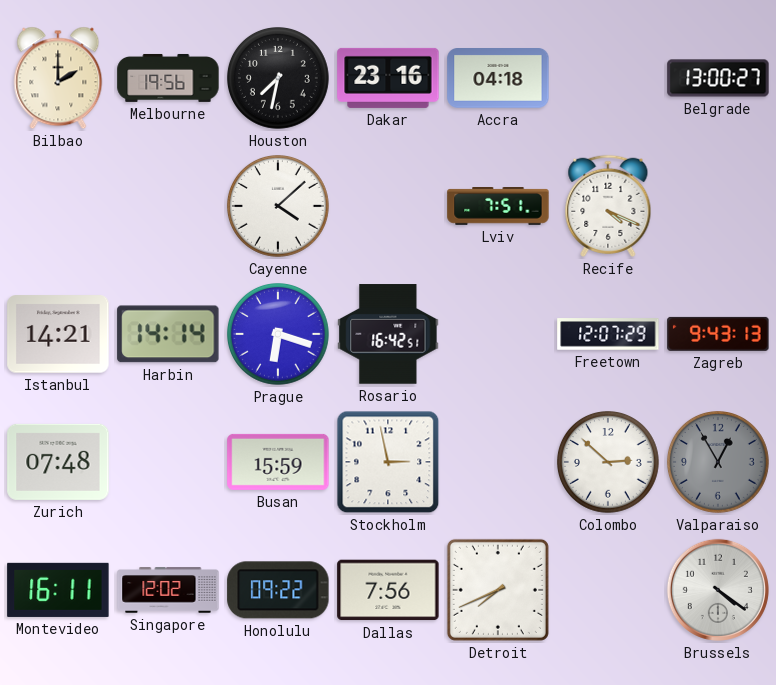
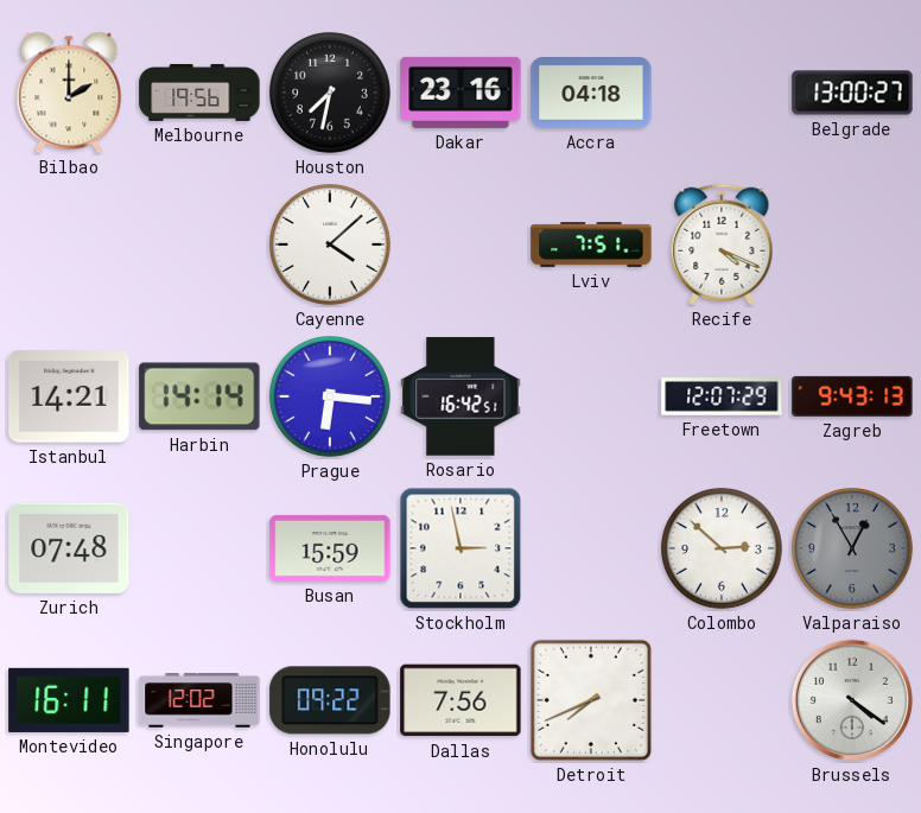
Prague: 6:18 -> 6:16 (331, 398)
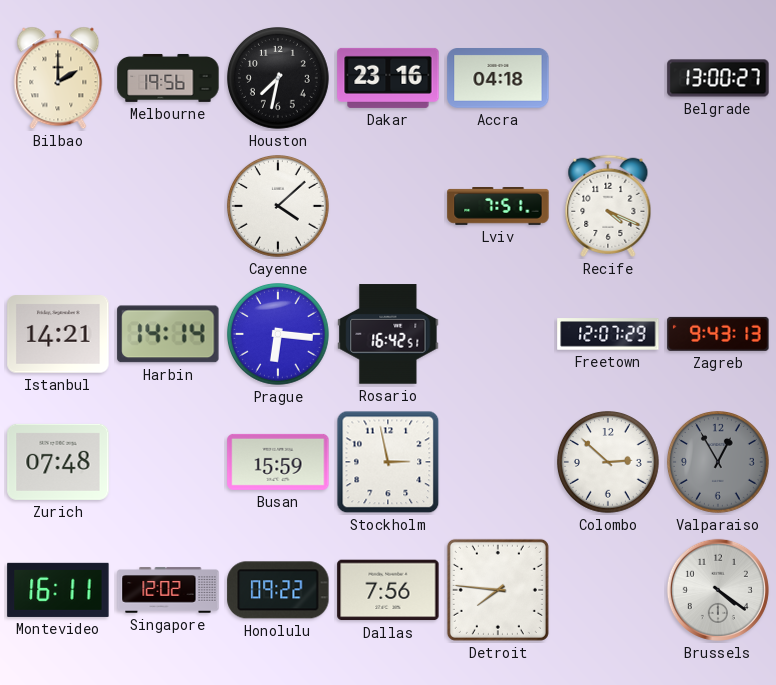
Detroit: 7:41 -> 7:46 (498, 590)
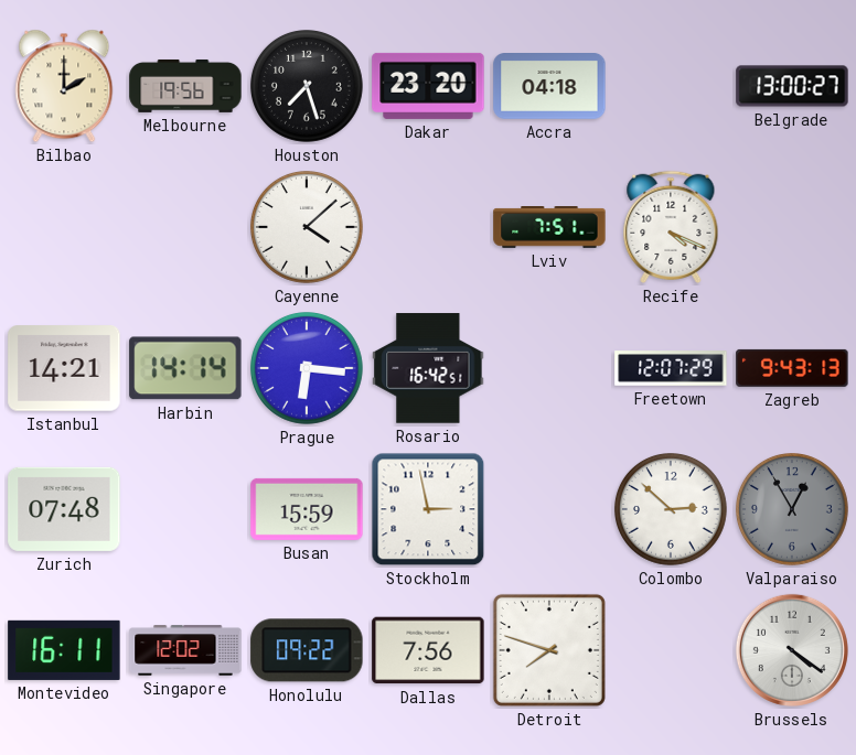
Houston: 7:32 -> 7:27 (308, 87)
Dakar: 23:16 -> 23:20 (428, 86)
Detroit: 7:46 -> 7:48 (549, 650)
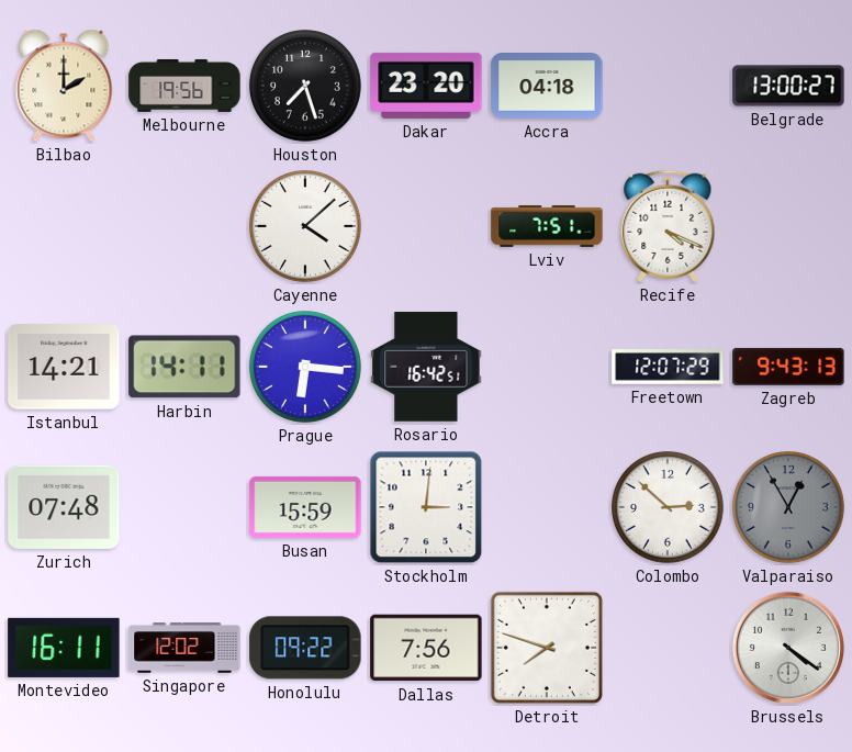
Harbin: 14:14 -> 14:11 (184, 367)
Stockholm: 2:58 -> 3:01 (426, 507)
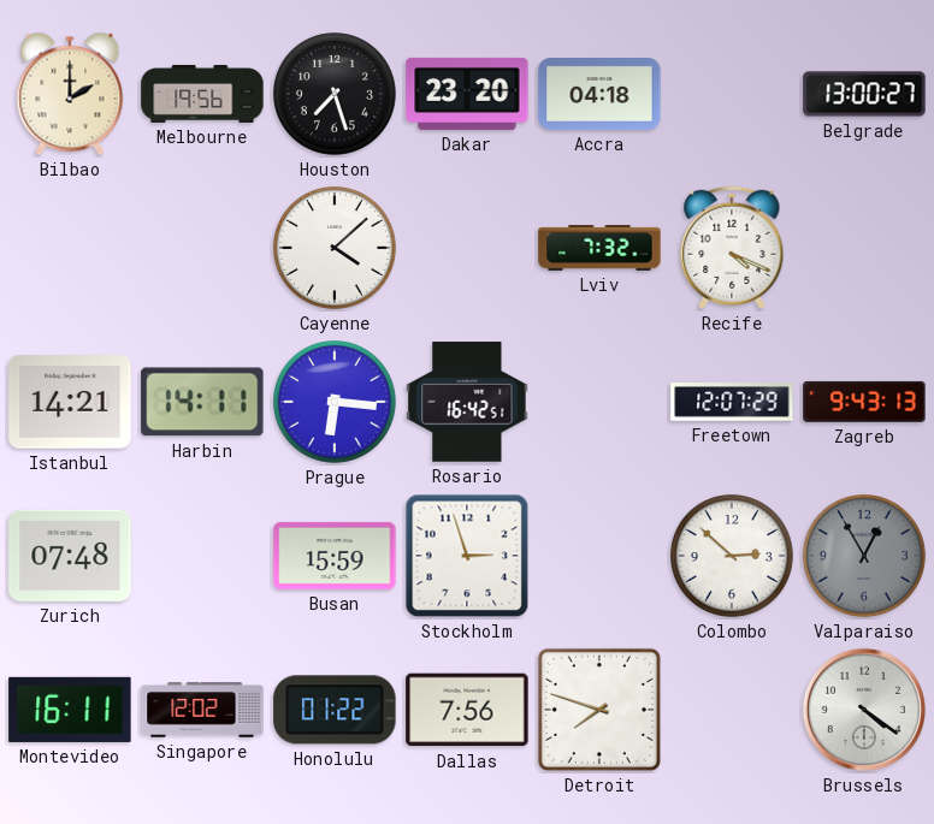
Lviv: 7:51 -> 7:32 (599, 249)
Stockholm: 3:01 -> 2:57 (467, 556)
Honolulu: 09:22 -> 01:22 (335, 710)
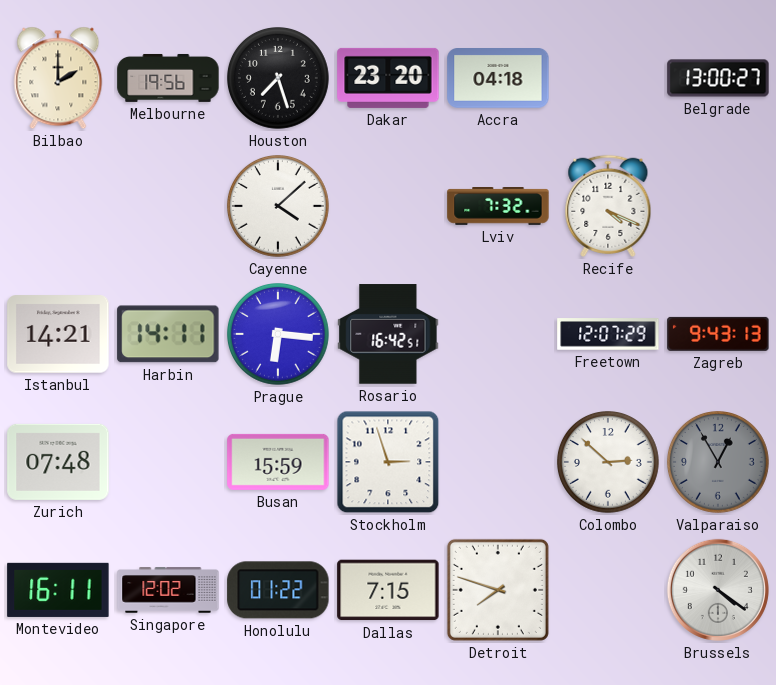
Dallas: 7:56 -> 7:15 (388, 590)
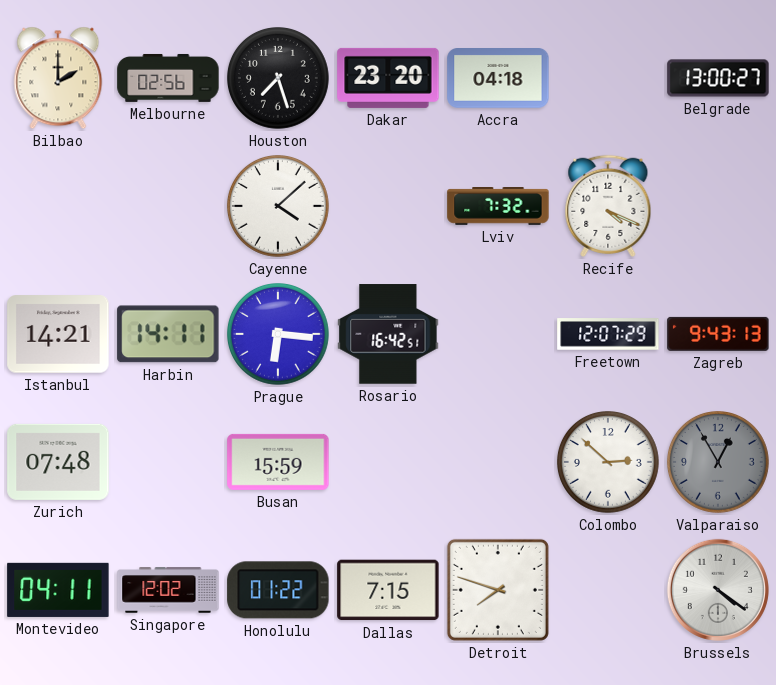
Melbourne: 19:56 -> 02:56 (168, 78)
Stockholm: 2:57 -> none (388, 462)
Montevideo: 16:11 -> 04:11 (58, 590)
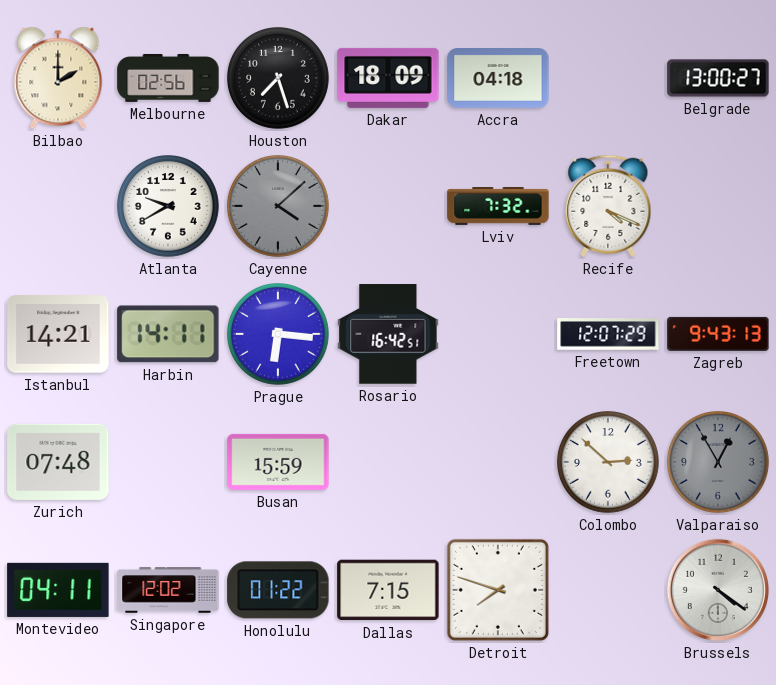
Dakar: 23:20 -> 18:09 (388, 78)
Atlanta: none -> 9:40 (169, 207)
Cayenne dial: white -> grey (279, 207)
